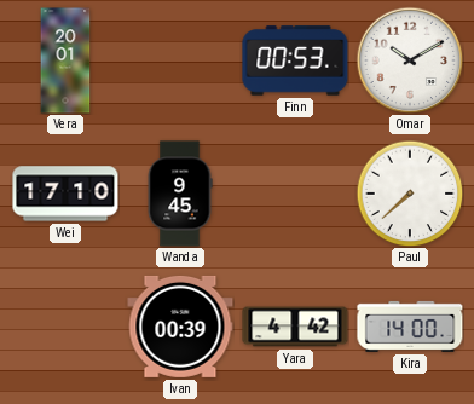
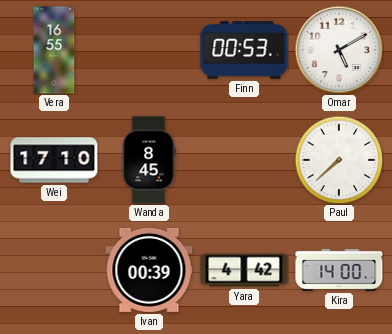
Vera: 20:01 -> 16:55 (54, 50)
Omar: 10:10 -> 5:10 (339, 50)
Wanda: 9:45 -> 8:45 (149, 160)
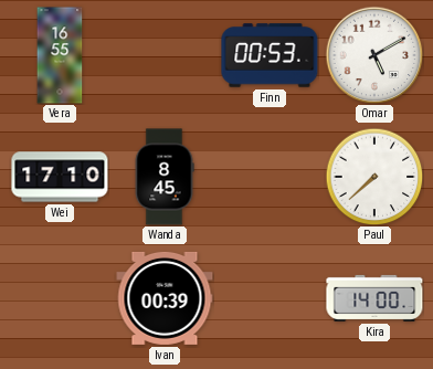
Yara: 4:42 -> none (244, 270)
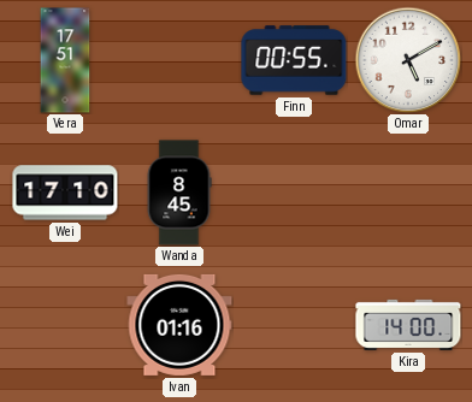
Vera: 16:55 -> 17:51 (65, 60)
Finn: 00:53 -> 00:55 (294, 60)
Paul: 7:38 -> none (374, 177)
Ivan: 00:39 -> 01:16 (179, 325)
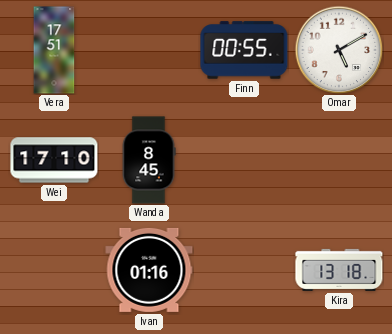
Kira: 14:00 -> 13:18 (339, 270)
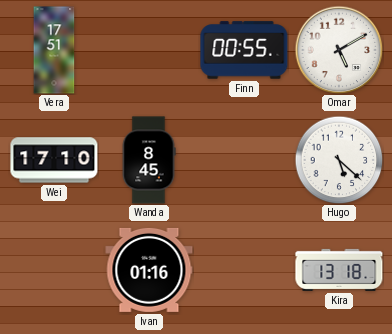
Hugo: none -> 5:22 (339, 160)
